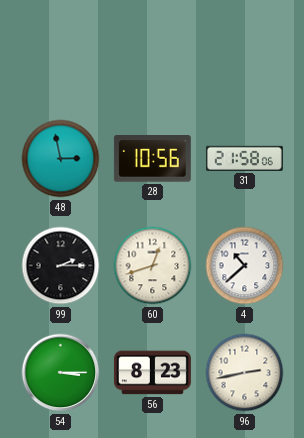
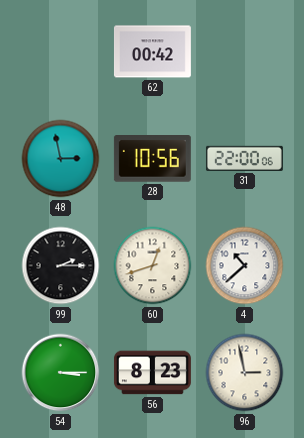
62: none -> 00:42 (152, 52)
31: 21:58 -> 22:00 (244, 158)
96: 2:43 -> 2:58 (245, 373)
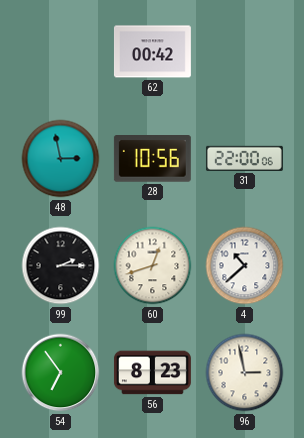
54: 3:15 -> 6:54 (61, 373)
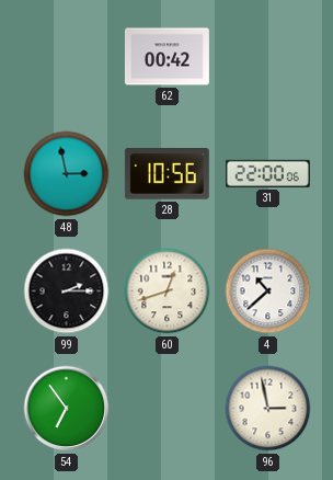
56: 8:23 -> none (152, 373)
